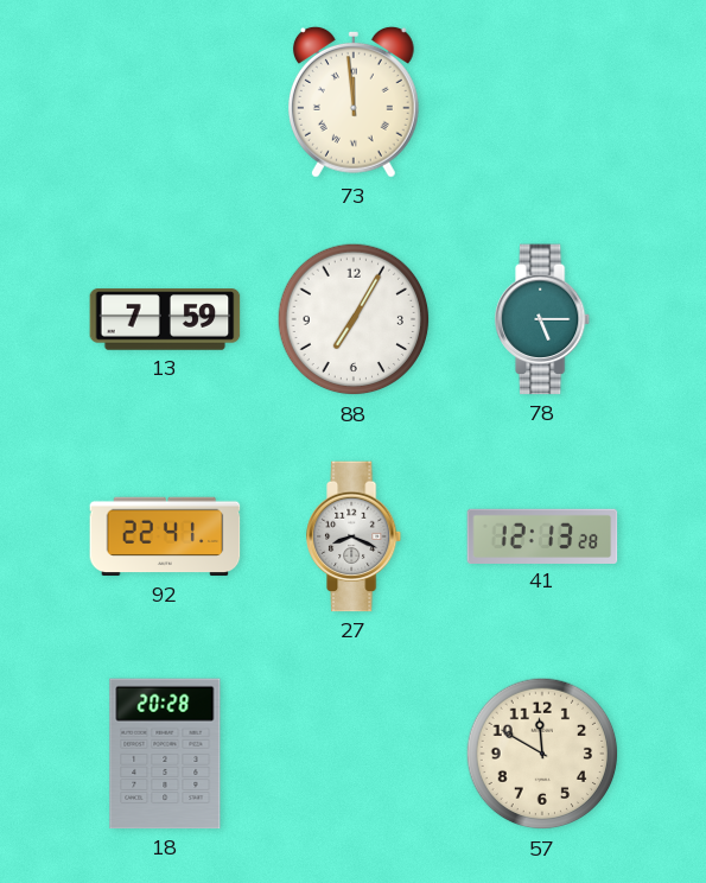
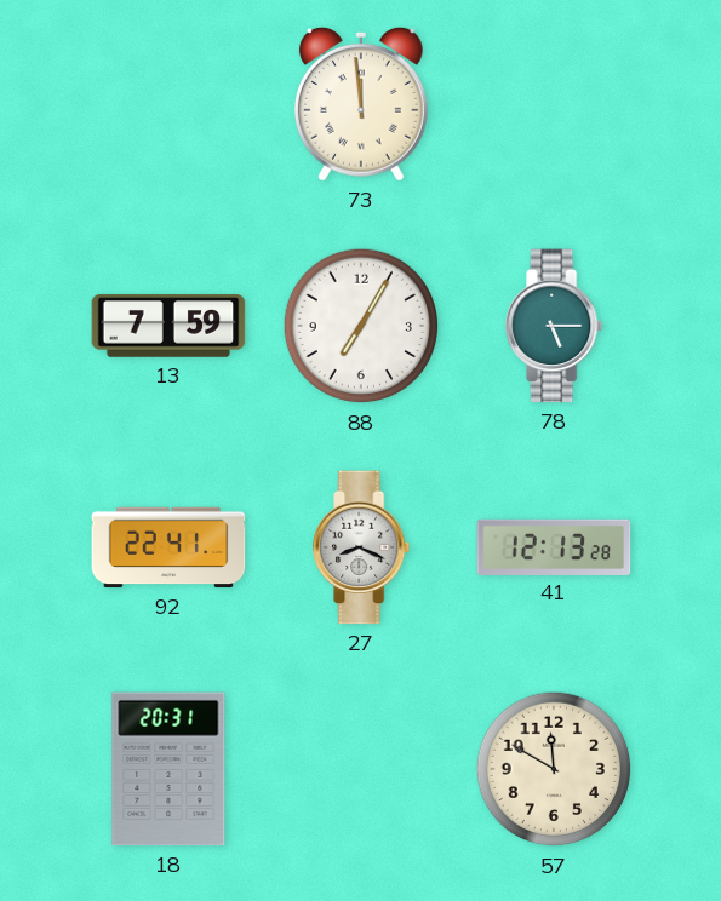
18: 20:28 -> 20:31 (168, 769)
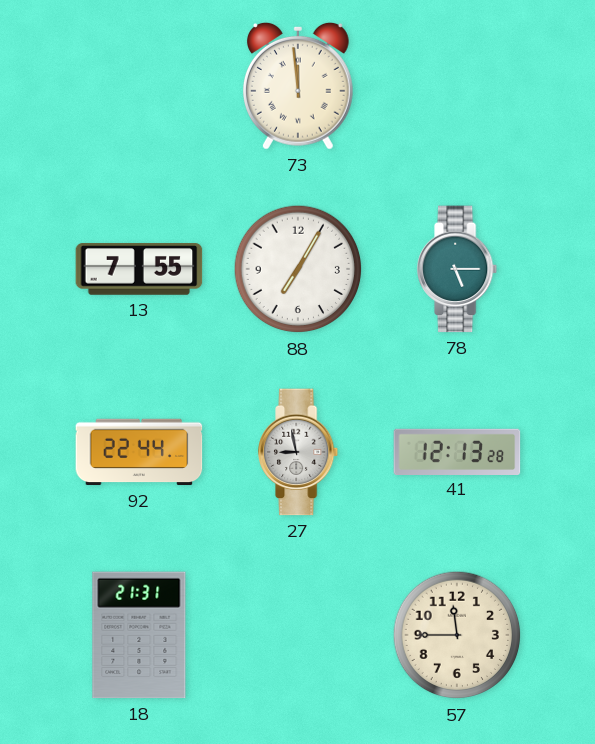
13: 7:59 -> 7:55 (139, 269)
92: 22:41 -> 22:44 (139, 452)
27: 8:19 -> 8:58 (299, 452)
18: 20:31 -> 21:31 (139, 635)
57: 11:50 -> 11:45 (457, 635)
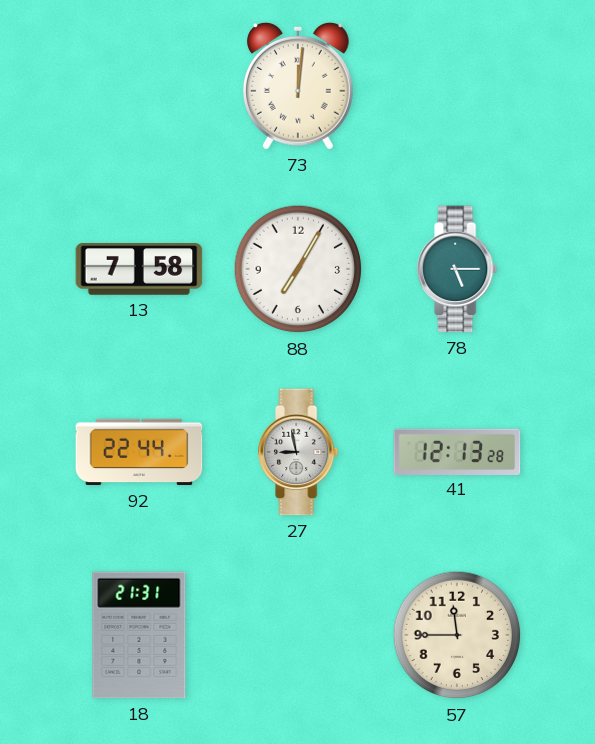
73: 11:59 -> 12:01 (298, 86)
13: 7:55 -> 7:58 (139, 269)
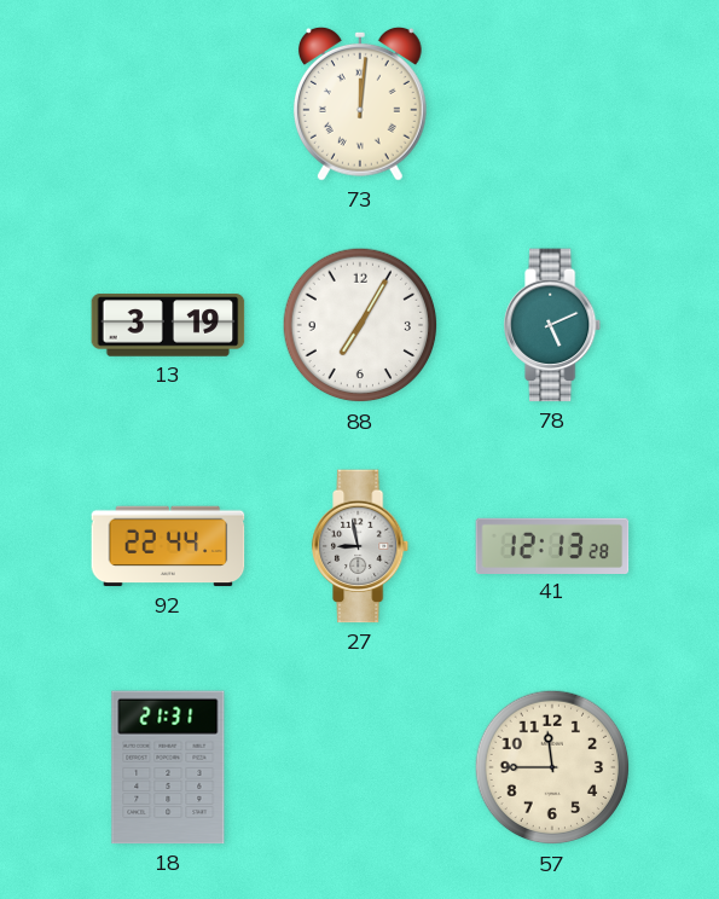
13: 7:58 -> 3:19 (168, 325)
78: 5:15 -> 5:11 (553, 325)
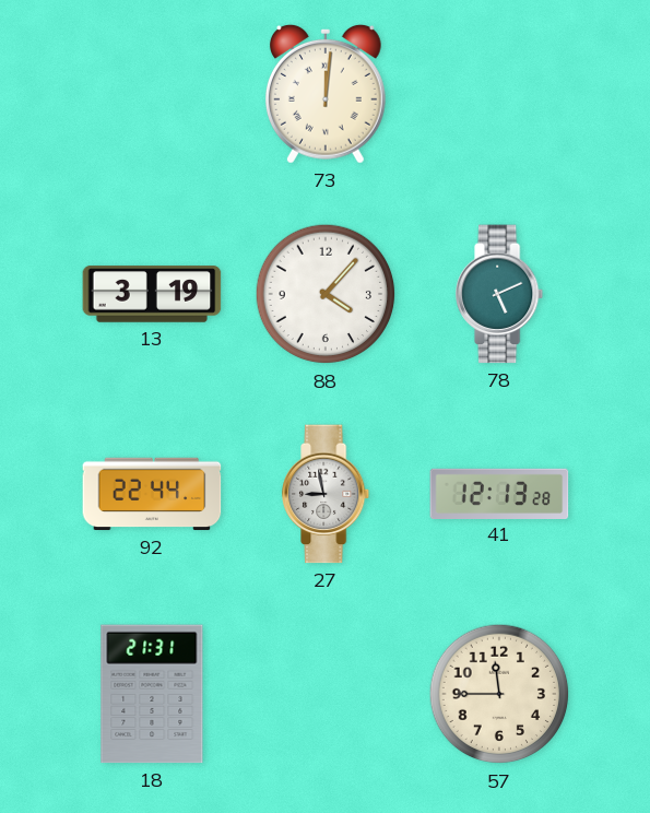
88: 7:05 -> 4:07 (326, 294)
